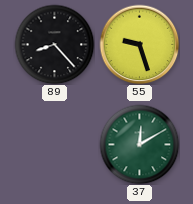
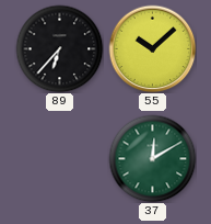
89: 8:23 -> 6:37 (59, 48)
55: 9:27 -> 10:08 (152, 48)
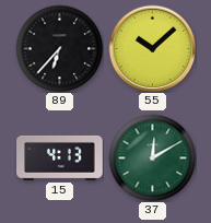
15: none -> 4:13 (60, 157)
